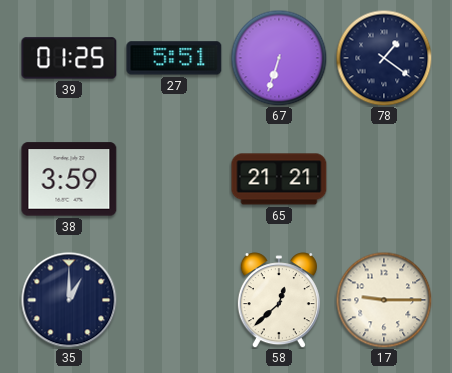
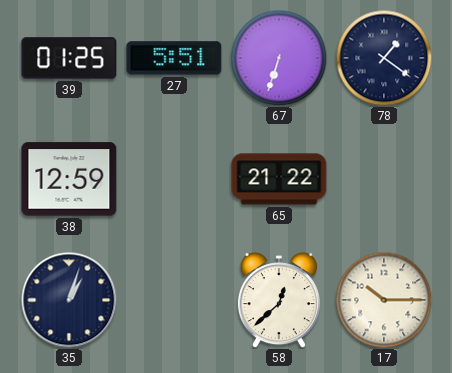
38: 3:59 -> 12:59 (69, 179)
65: 21:21 -> 21:22 (279, 179)
35: 1:00 -> 1:03 (69, 300)
17: 9:15 -> 10:15 (384, 300)
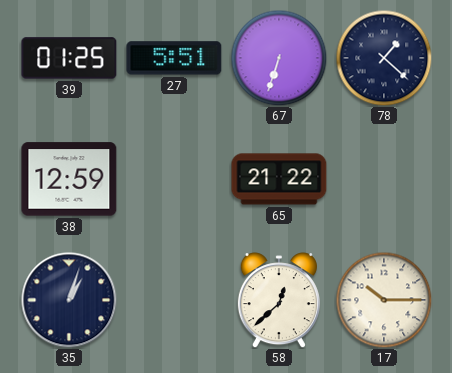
78: 1:21 -> 1:22 (384, 58)
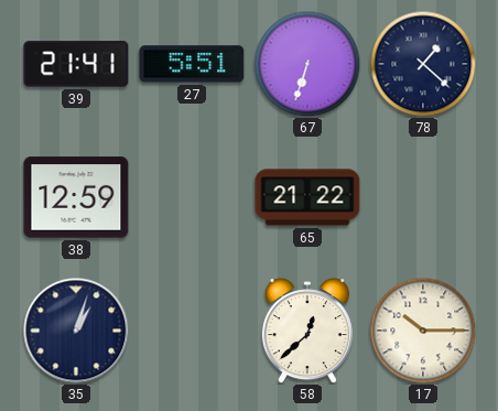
39: 01:25 -> 21:41 (76, 64)
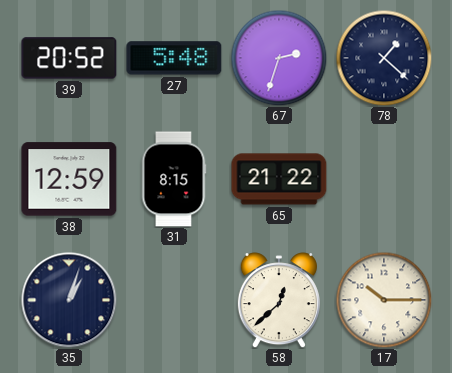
39: 21:41 -> 20:52 (69, 58)
27: 5:51 -> 5:48 (174, 58)
67: 6:33 -> 2:33 (279, 58)
31: none -> 8:15 (174, 179)
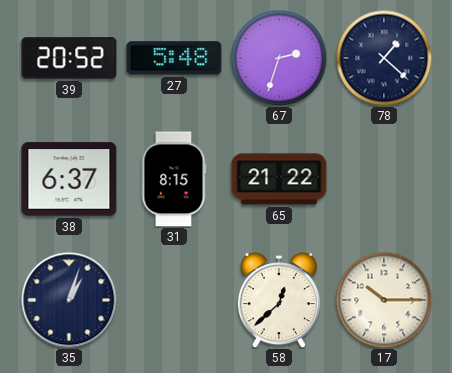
38: 12:59 -> 6:37 (69, 179)
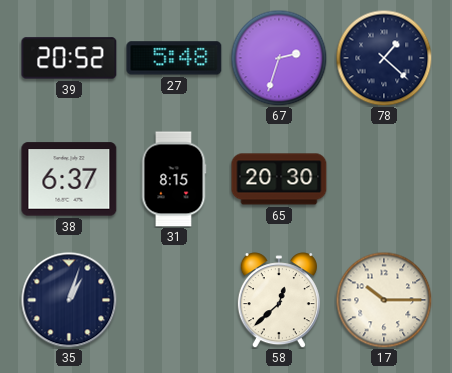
65: 21:22 -> 20:30 (279, 179)
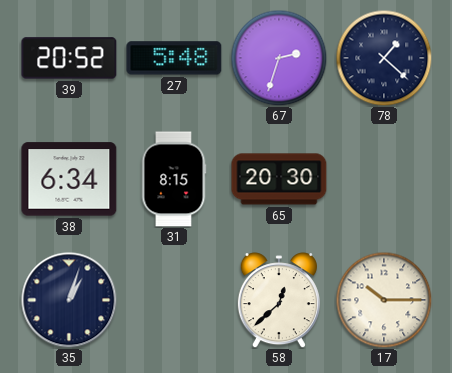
38: 6:37 -> 6:34 (69, 179)
